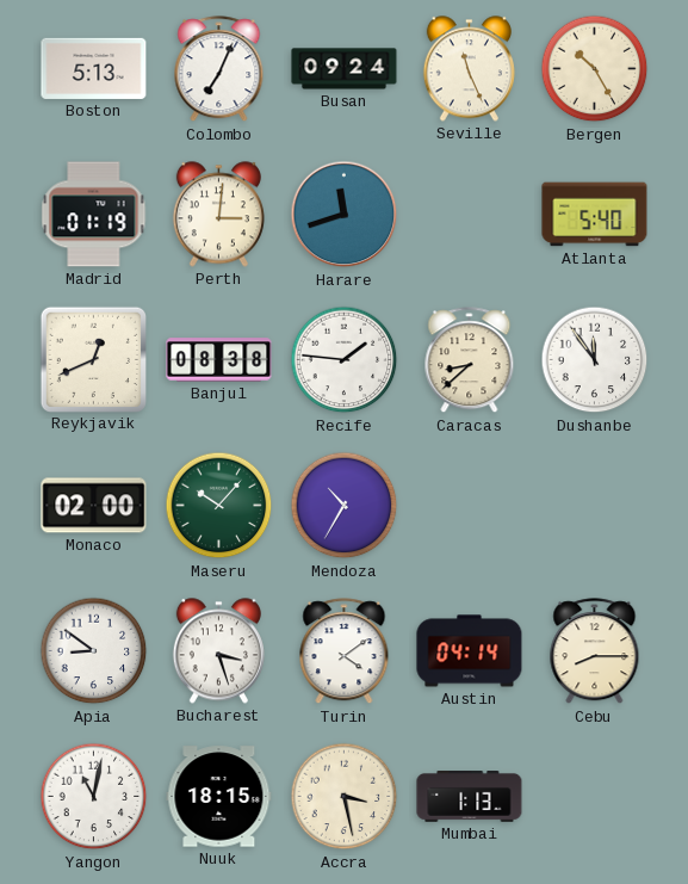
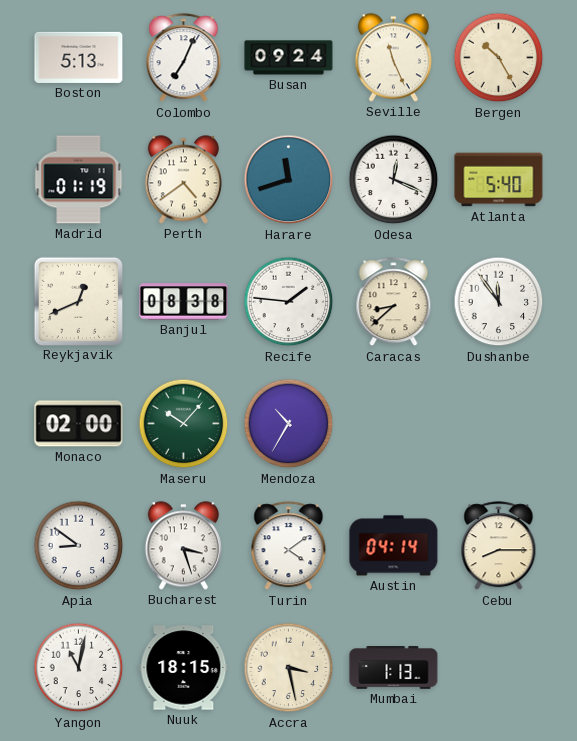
Perth: 3:01 -> 4:39 (183, 180)
Odesa: none -> 12:19 (394, 180)
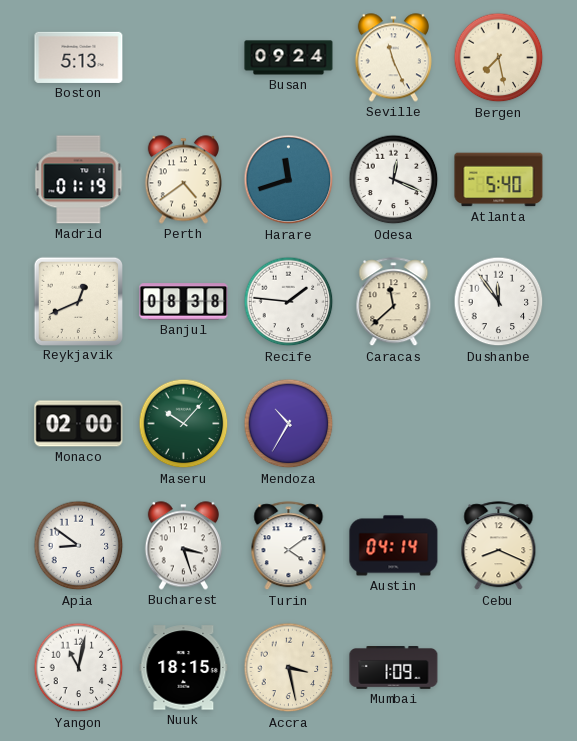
Colombo: 7:04 -> none (184, 58)
Bergen: 10:25 -> 7:28 (499, 58)
Caracas: 8:38 -> 11:38 (394, 302)
Cebu: 8:15 -> 8:19 (499, 546)
Mumbai: 1:13 -> 1:09 (394, 668)
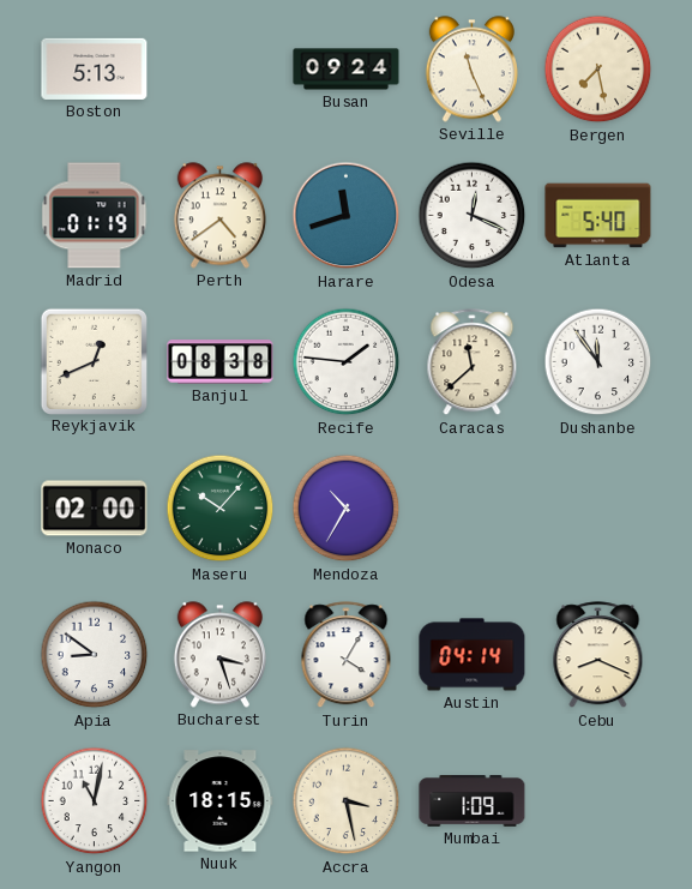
Turin: 4:09 -> 4:05 (347, 655)
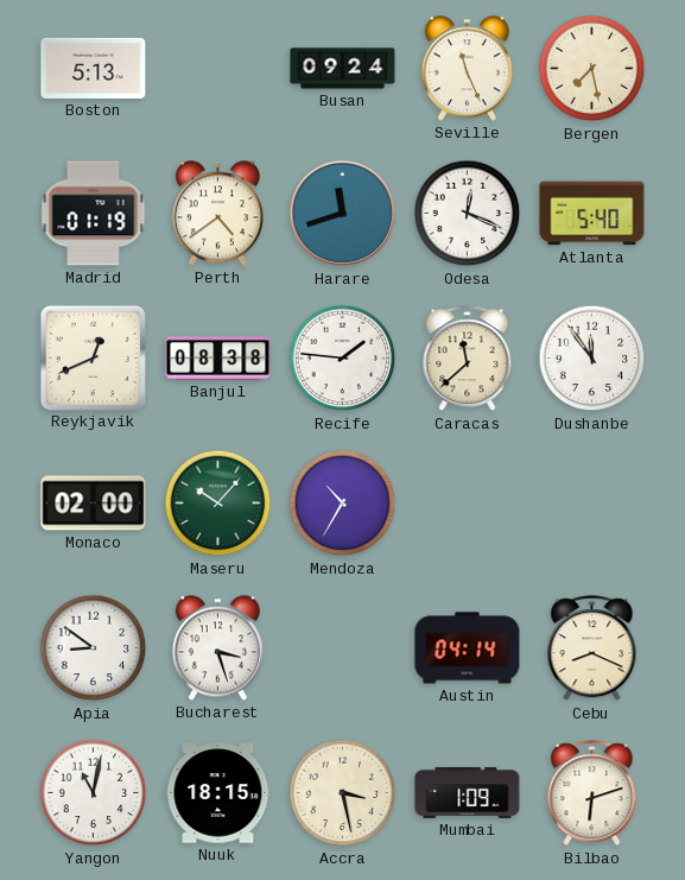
Turin: 4:05 -> none (347, 655)
Bilbao: none -> 6:12 (592, 793)
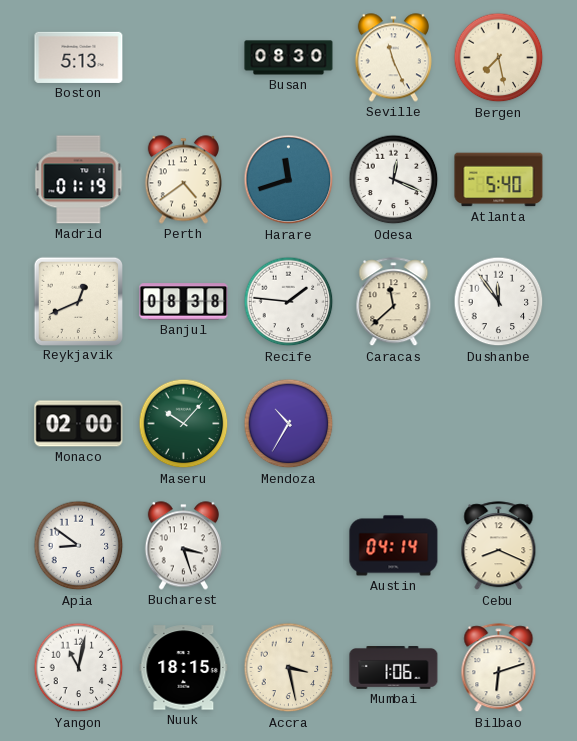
Busan: 09:24 -> 08:30 (289, 58)
Mumbai: 1:09 -> 1:06 (394, 668)
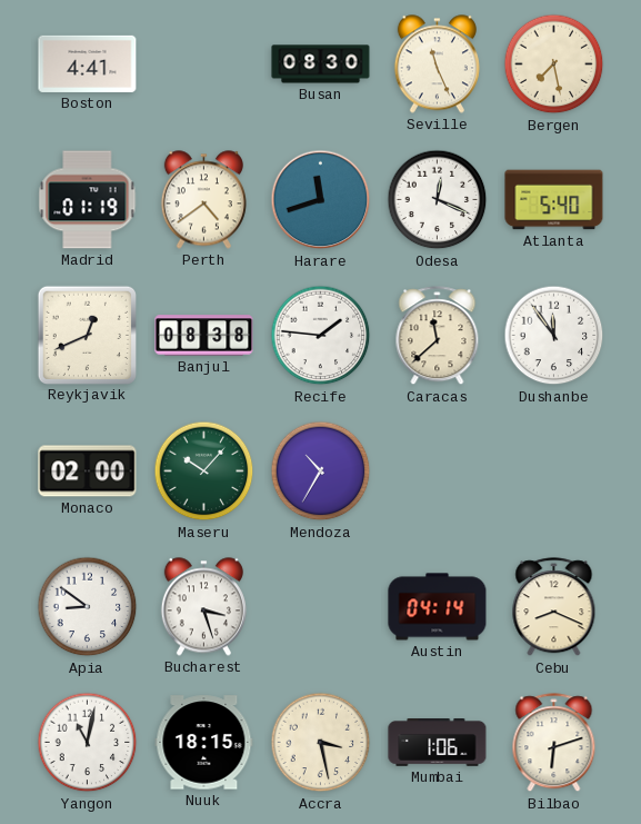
Boston: 5:13 -> 4:41 (88, 63)
